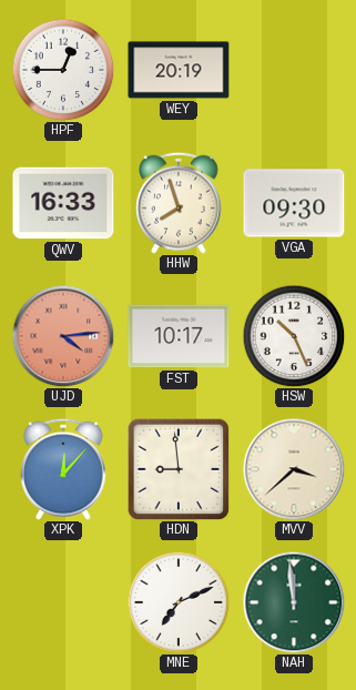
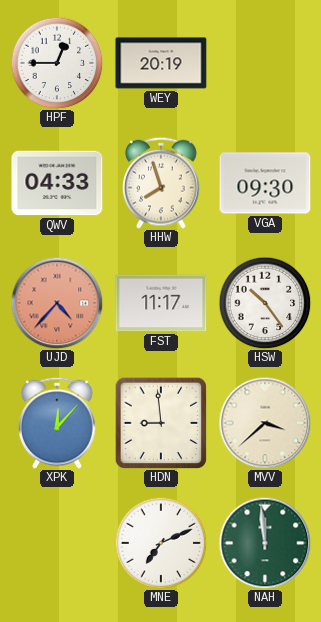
QWV: 16:33 -> 04:33 (57, 183)
UJD: 4:14 -> 4:37 (57, 303)
FST: 10:17 -> 11:17 (161, 303)
HSW: 10:26 -> 10:24 (265, 303)
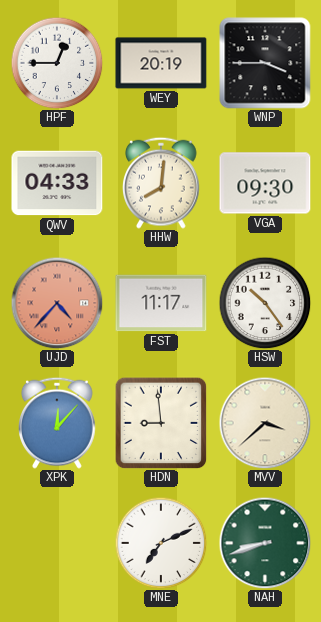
WNP: none -> 3:45 (265, 63)
HHW: 7:57 -> 8:01 (162, 183)
NAH: 11:59 -> 8:42 (265, 543)
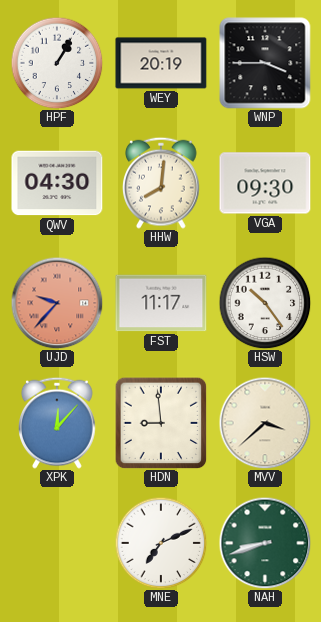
HPF: 12:45 -> 1:05 (57, 63)
QWV: 04:33 -> 04:30 (57, 183)
UJD: 4:37 -> 9:37 (57, 303)
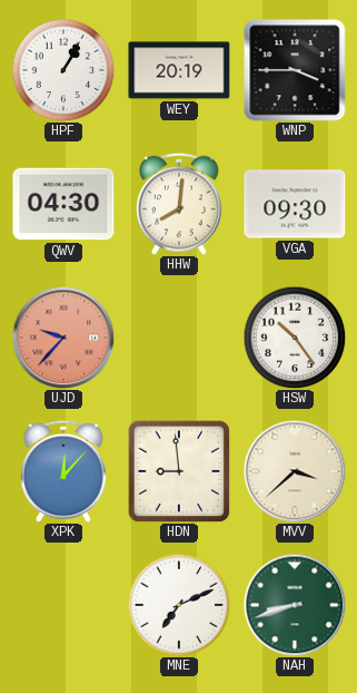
FST: 11:17 -> none (161, 303)
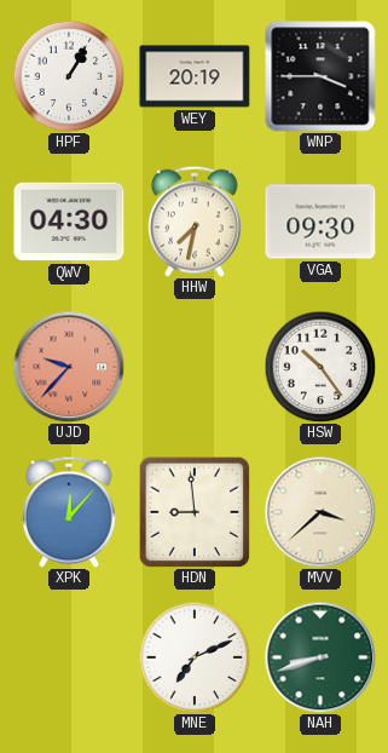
HHW: 8:01 -> 7:32 (196, 222)
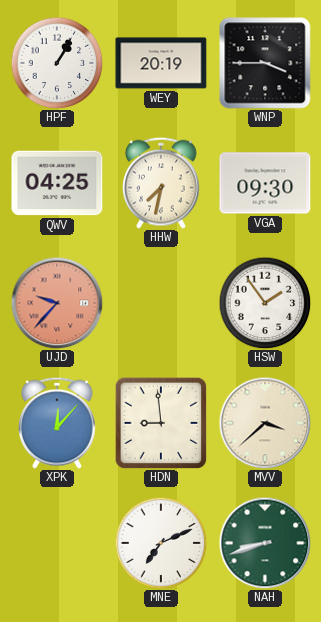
QWV: 04:30 -> 04:25 (57, 183)
HSW: 10:24 -> 1:54 (265, 303)
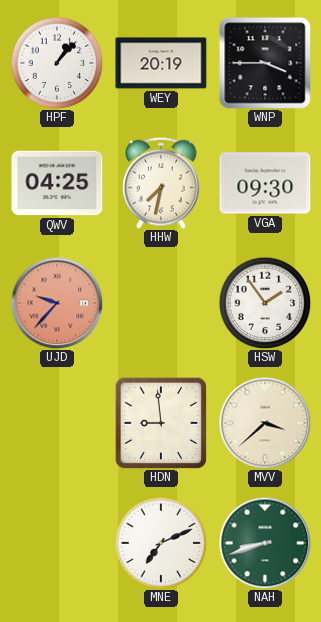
HPF: 1:05 -> 1:07 (57, 63)
XPK: 12:07 -> none (58, 423)
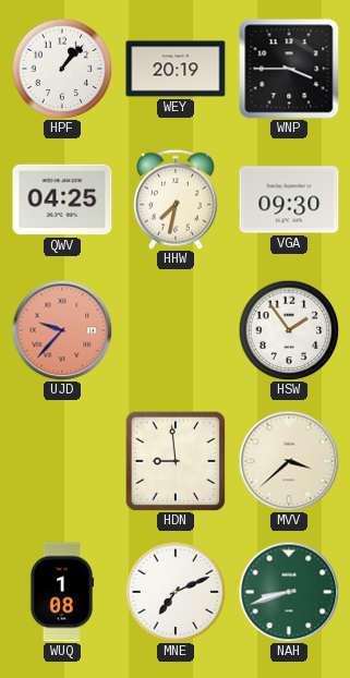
WUQ: none -> 1:08 (62, 592)
